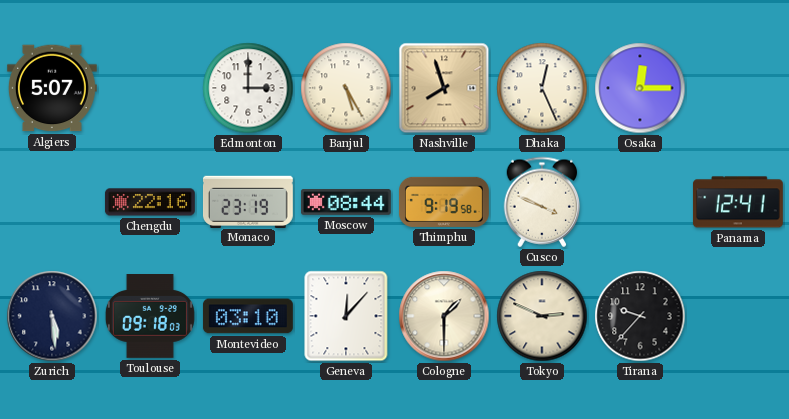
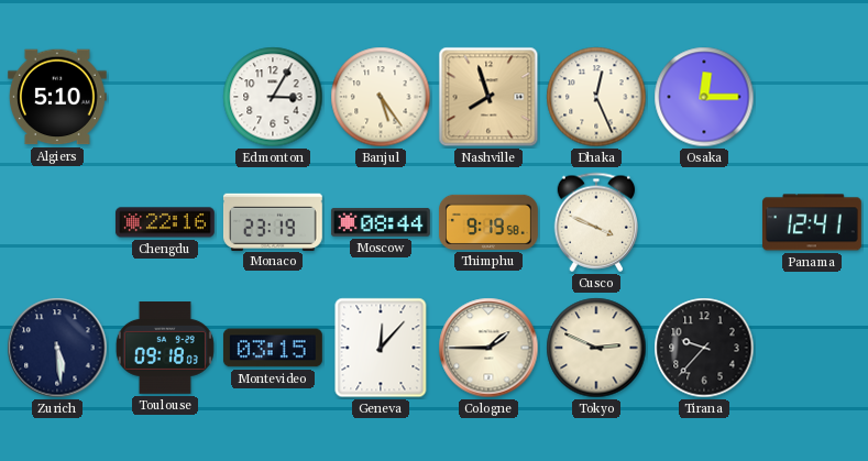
Algiers: 5:07 -> 5:10 (57, 97)
Edmonton: 3:00 -> 3:05 (273, 97)
Banjul: 5:25 -> 5:24 (381, 97)
Montevideo: 03:10 -> 03:15 (273, 348)
Cologne: 1:30 -> 1:45 (488, 348)
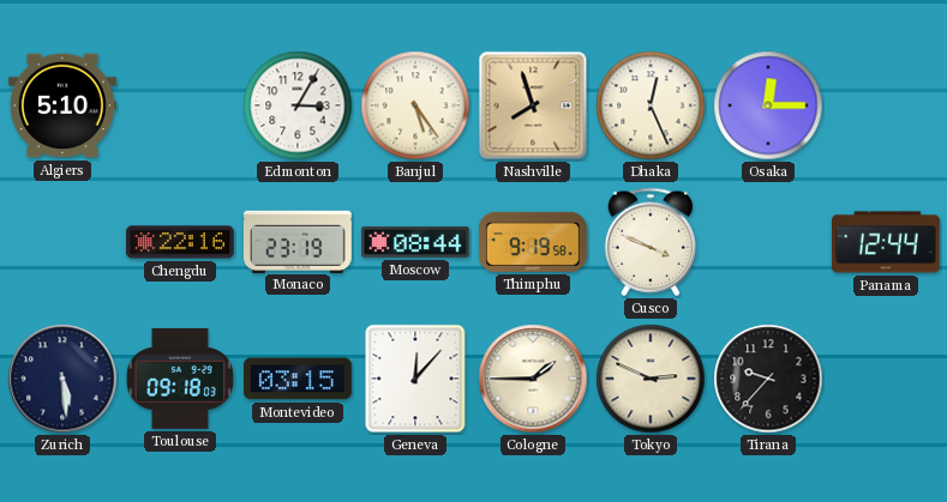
Panama: 12:41 -> 12:44 (886, 242)
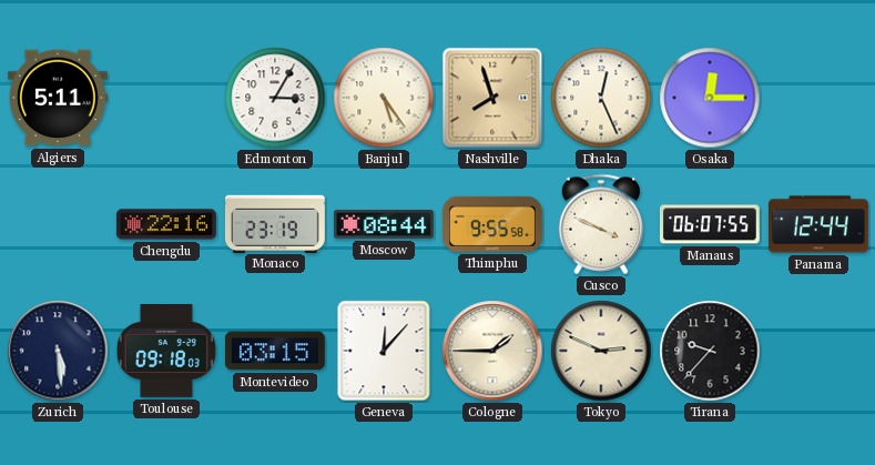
Algiers: 5:10 -> 5:11 (58, 98)
Thimphu: 9:19 -> 9:55 (492, 224)
Manaus: none -> 06:07 (710, 224)
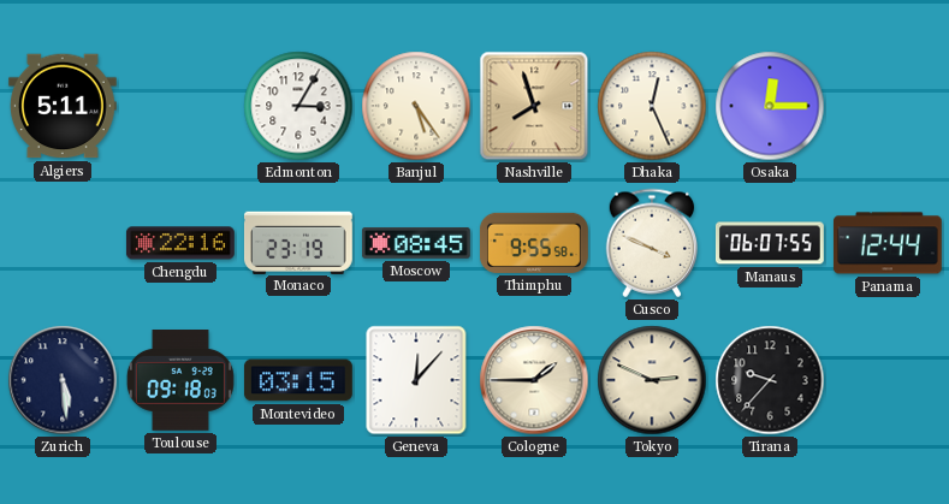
Moscow: 08:44 -> 08:45 (416, 244)
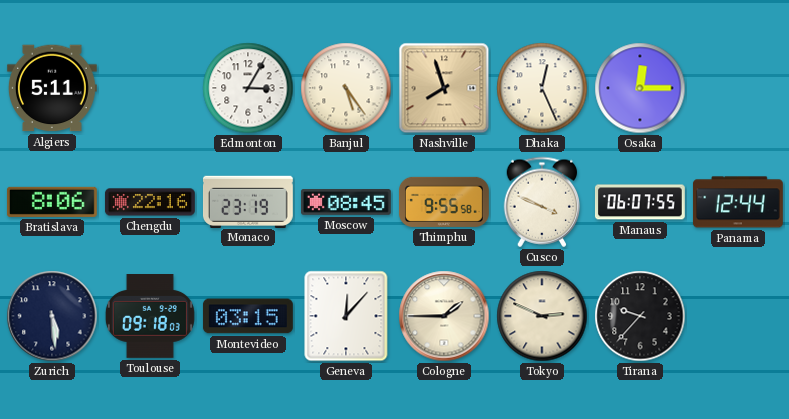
Bratislava: none -> 8:06 (52, 202)
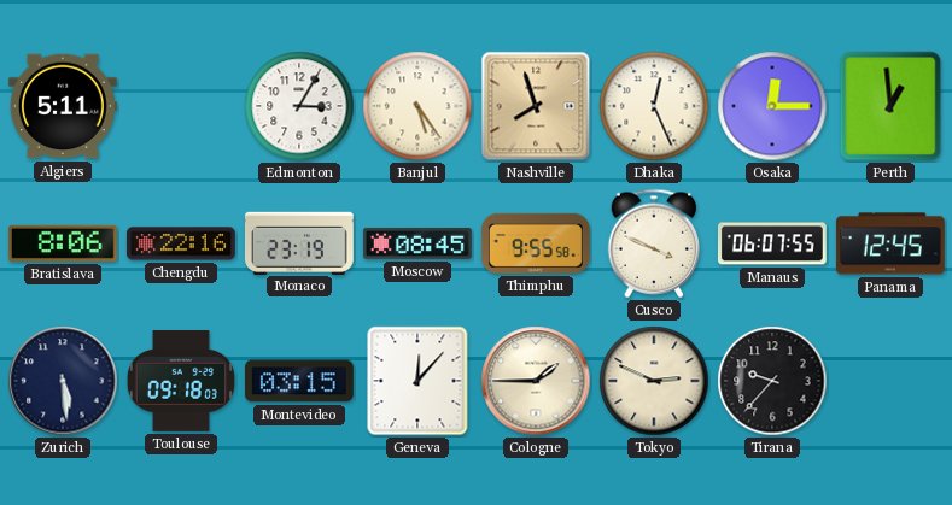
Perth: none -> 12:59 (890, 106)
Panama: 12:44 -> 12:45 (890, 243)
